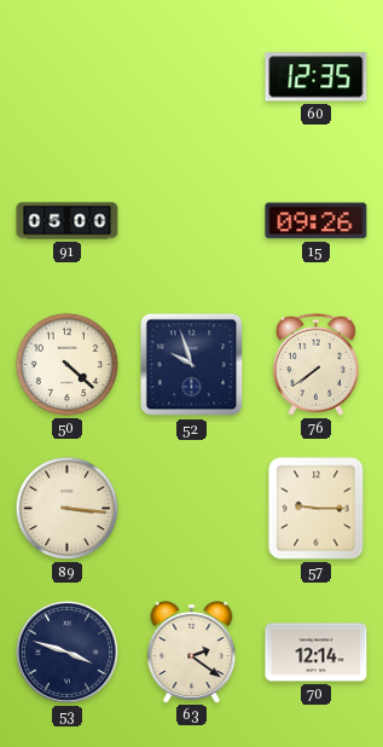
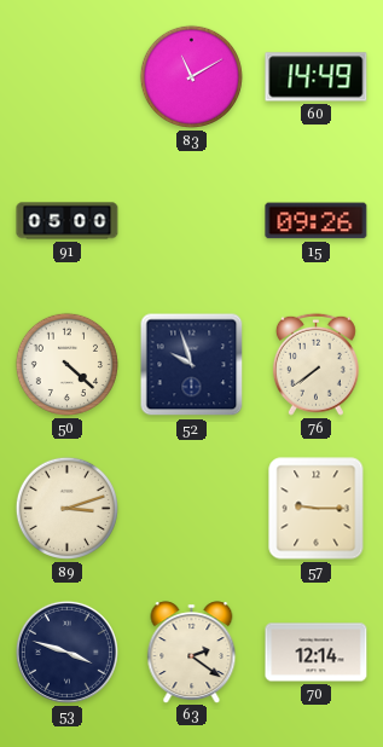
83: none -> 11:10 (191, 76)
60: 12:35 -> 14:49 (317, 77)
89: 3:16 -> 3:12 (66, 508)
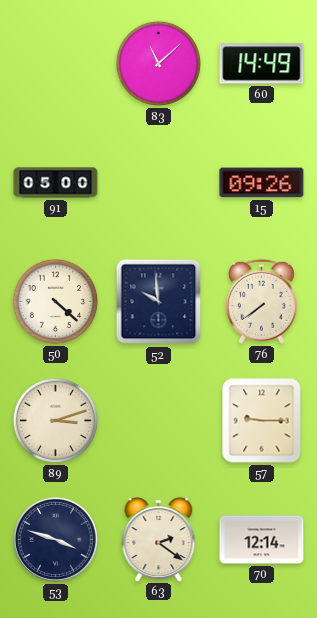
83: 11:10 -> 11:08 (158, 63)
52: 9:57 -> 9:59 (159, 302)
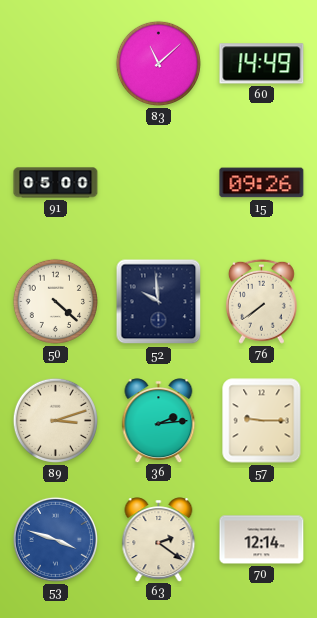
36: none -> 2:14 (159, 420)
53 dial: navy -> blue (55, 539)
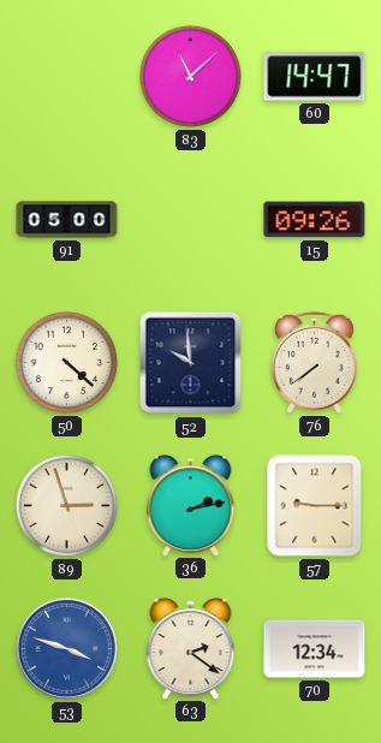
60: 14:49 -> 14:47 (315, 77)
89: 3:12 -> 2:57 (66, 505)
36: 2:14 -> 2:13 (191, 505)
70: 12:14 -> 12:34 (315, 649)
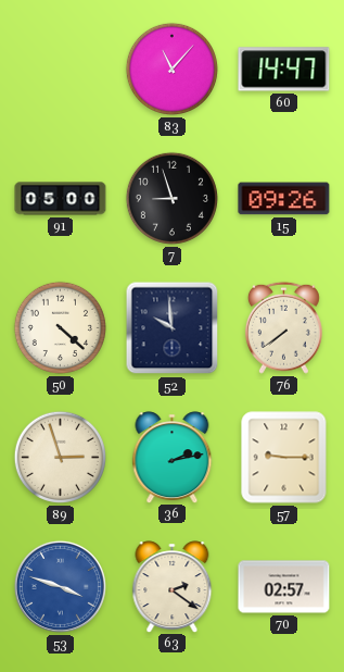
83: 11:08 -> 11:07 (171, 69)
7: none -> 8:57 (171, 198)
70: 12:34 -> 02:57 (284, 587)
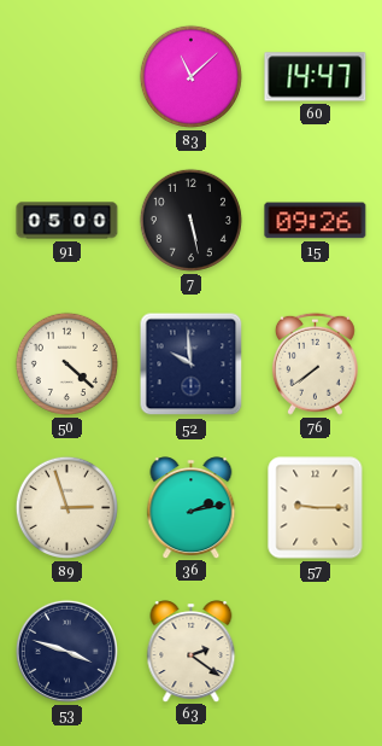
83: 11:07 -> 11:08 (190, 76)
7: 8:57 -> 5:28 (190, 220)
53 dial: blue -> navy (66, 651)
70: 02:57 -> none (284, 587)
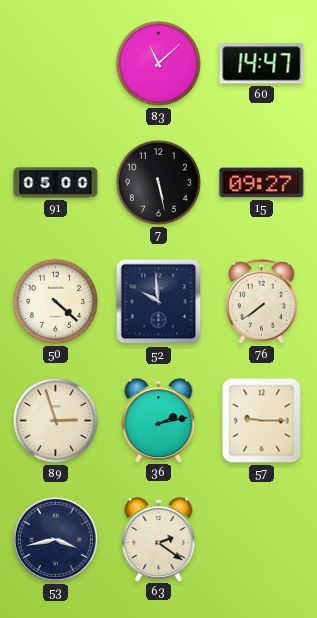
15: 09:26 -> 09:27 (262, 183)
53: 3:48 -> 3:43 (55, 539)
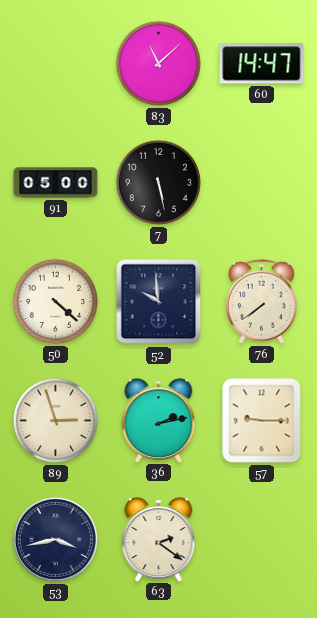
15: 09:27 -> none (262, 183)
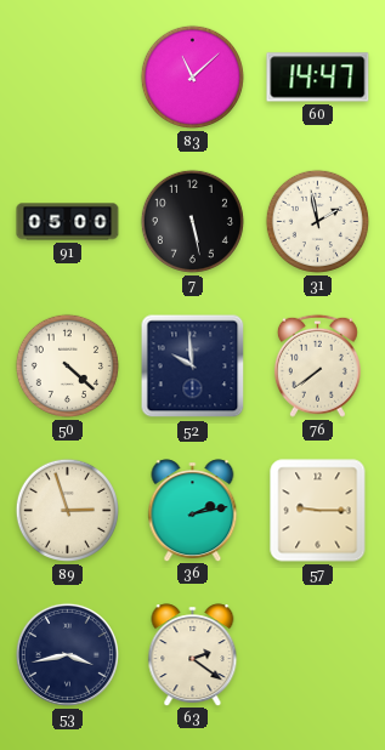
31: none -> 1:58 (317, 221)
